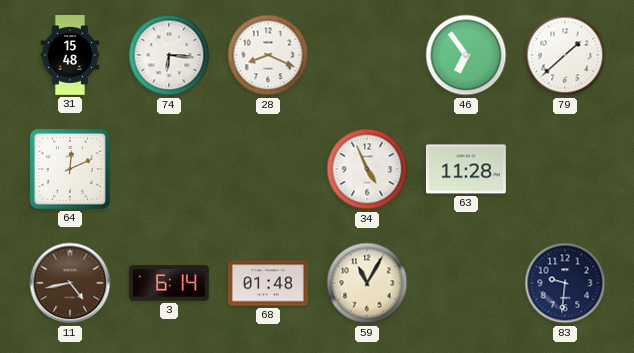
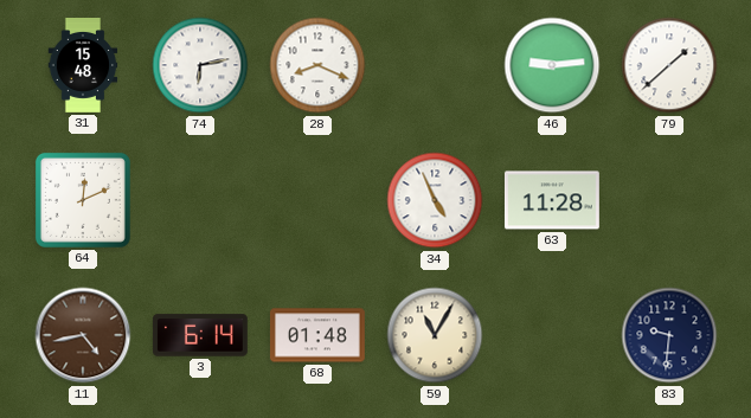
74: 6:16 -> 6:13 (200, 65)
46: 6:54 -> 9:14 (552, 65)
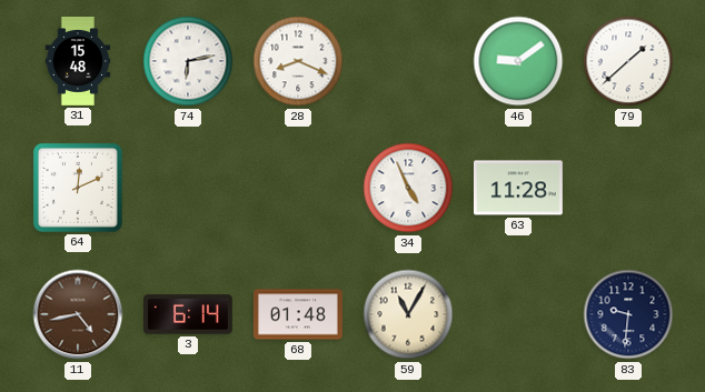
46: 9:14 -> 9:09 (518, 61)
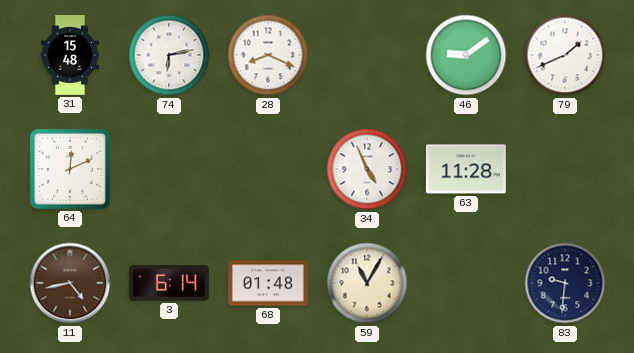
79: 1:38 -> 1:41 (565, 55)
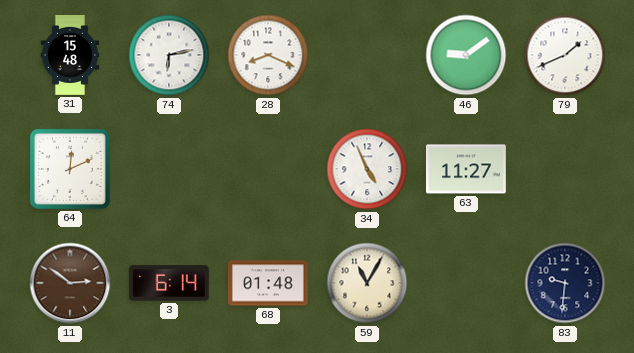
63: 11:28 -> 11:27 (466, 169)
11: 4:43 -> 2:51 (70, 283)
